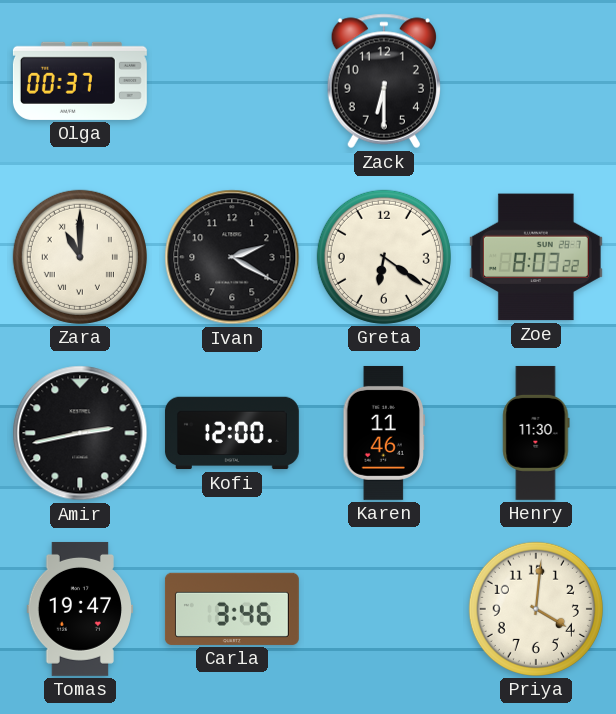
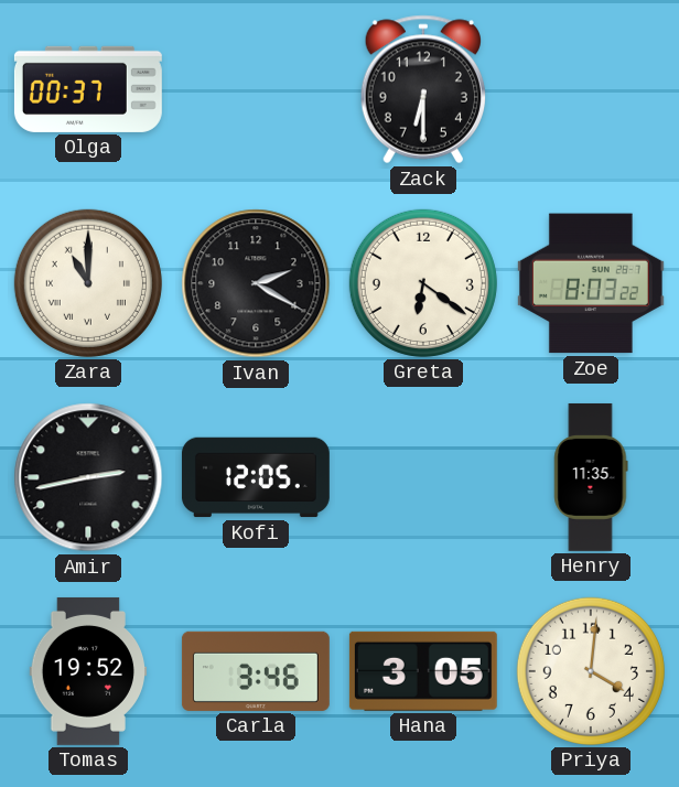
Kofi: 12:00 -> 12:05 (256, 477)
Karen: 11:46 -> none (384, 433)
Henry: 11:30 -> 11:35 (591, 477)
Tomas: 19:47 -> 19:52 (88, 671)
Hana: none -> 3:05 (423, 671)
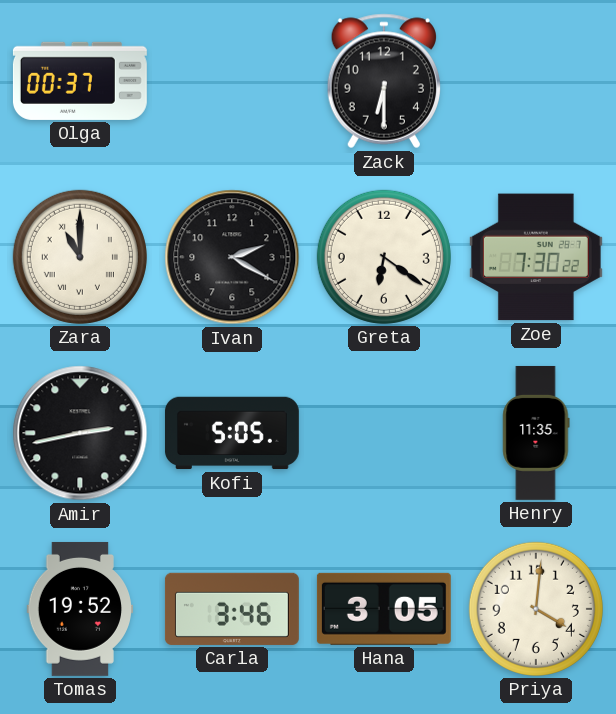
Zoe: 8:03 -> 7:30 (536, 257)
Kofi: 12:05 -> 5:05 (232, 433)
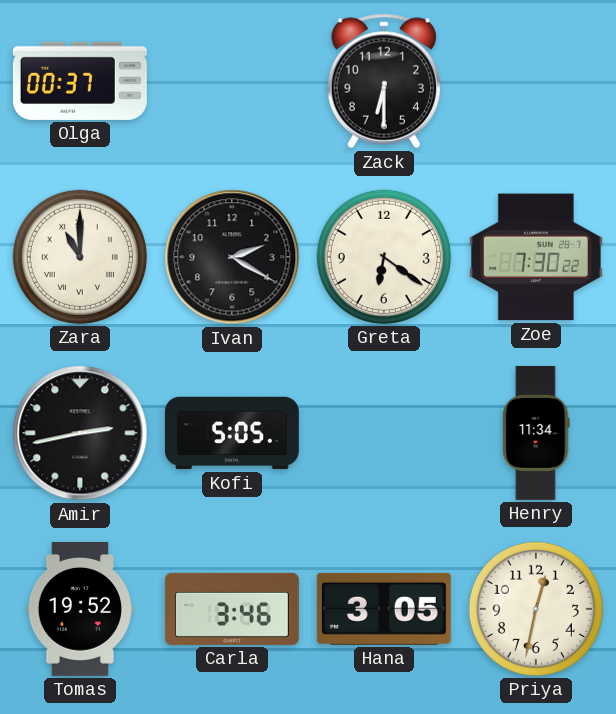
Henry: 11:35 -> 11:34 (536, 433)
Priya: 4:01 -> 12:32 (536, 609)
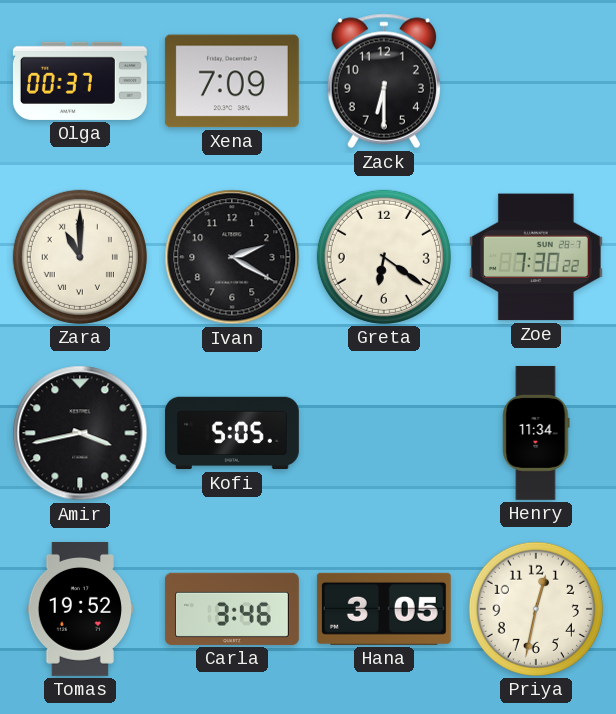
Xena: none -> 7:09 (232, 81)
Amir: 2:43 -> 3:43 (80, 433)
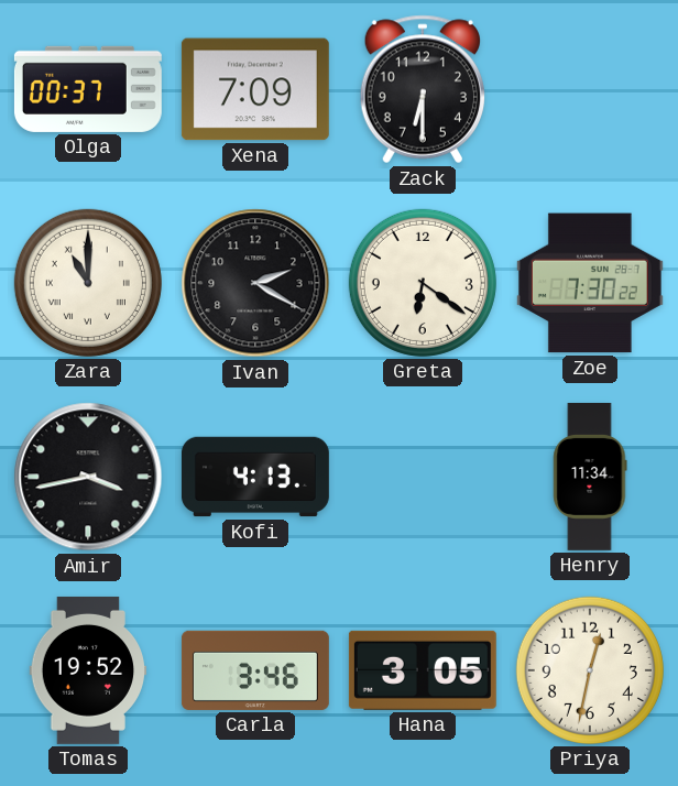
Kofi: 5:05 -> 4:13 (255, 477)
